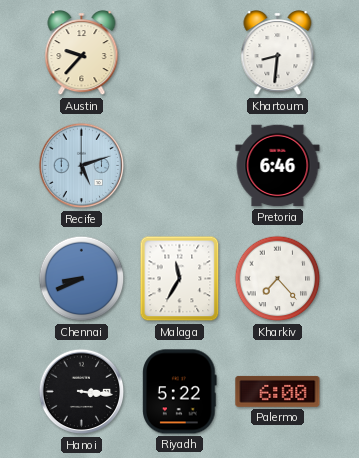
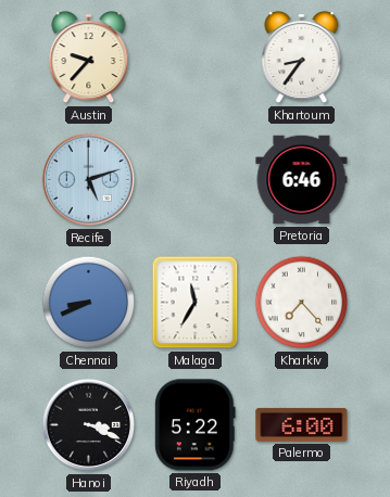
Khartoum: 8:31 -> 8:36 (302, 59)
Hanoi: 3:16 -> 3:19 (89, 425)
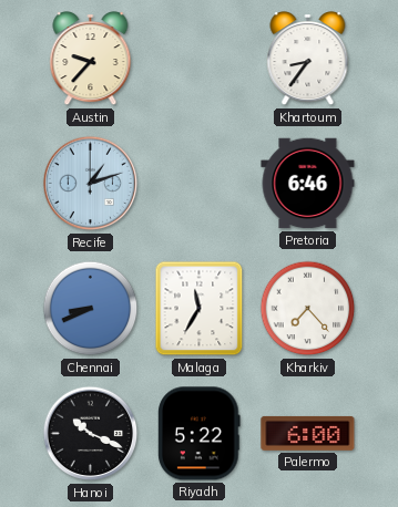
Recife: 5:12 -> 1:12 (91, 184)
Hanoi: 3:19 -> 10:19 (91, 434)
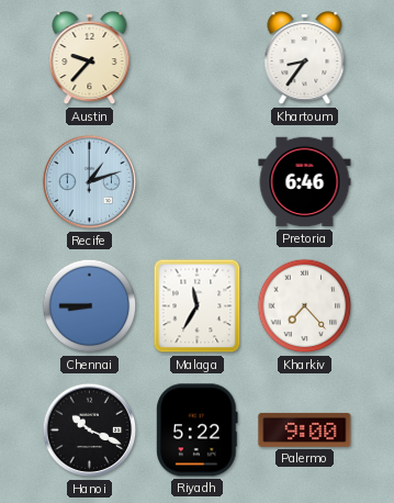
Chennai: 8:41 -> 8:45 (90, 306)
Palermo: 6:00 -> 9:00 (305, 429)
